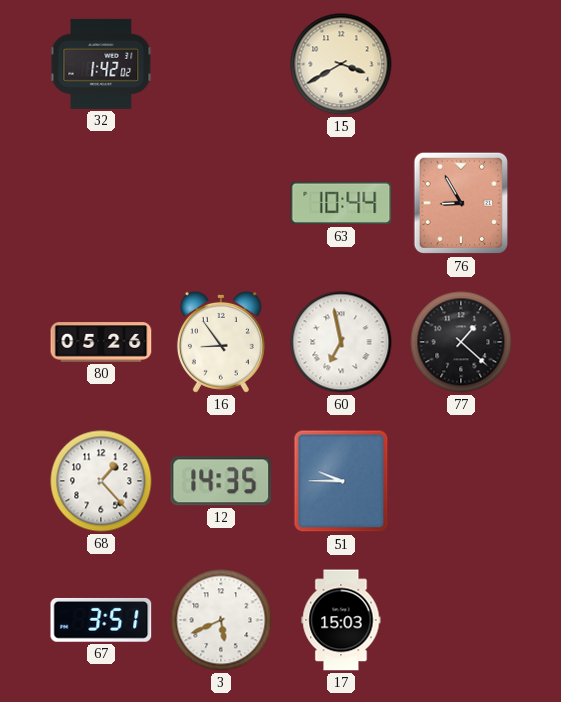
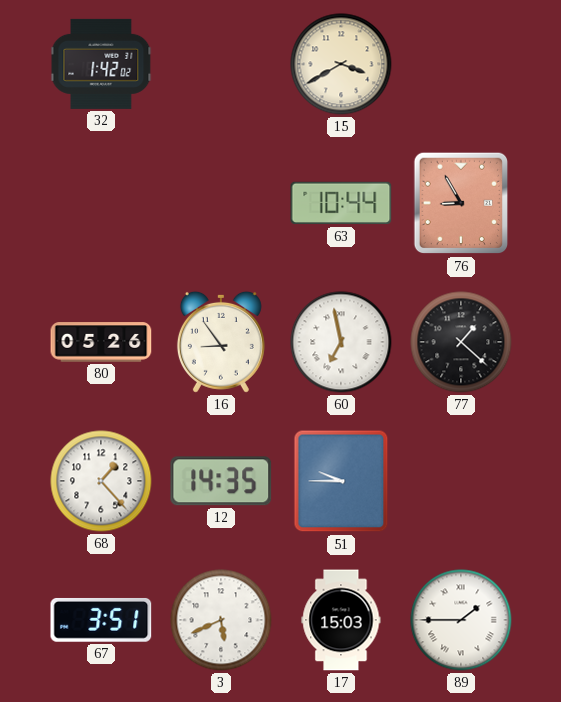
89: none -> 1:45 (461, 620)
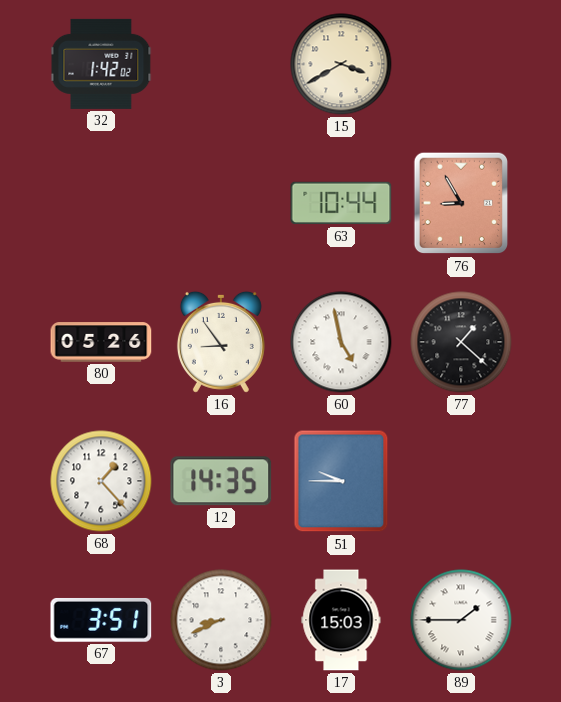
60: 6:58 -> 4:58 (341, 342)
3: 5:41 -> 8:41 (221, 620)
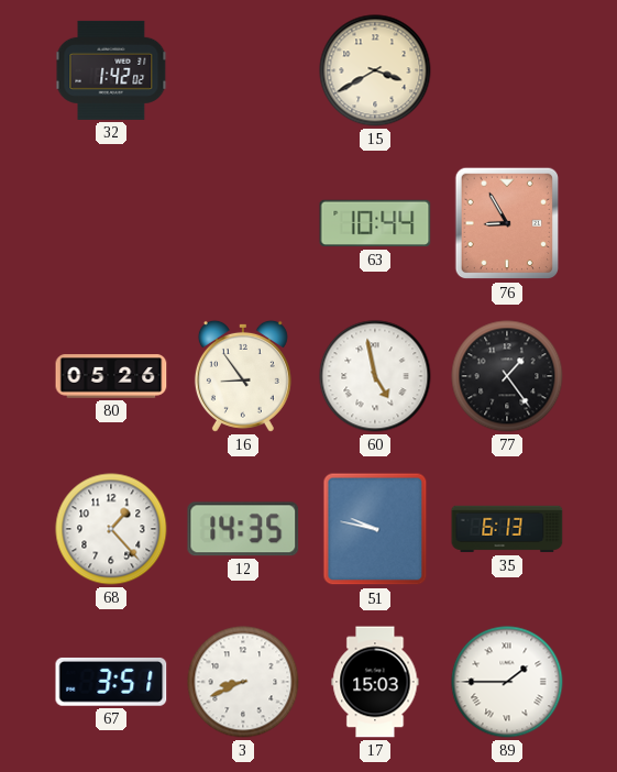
77: 1:22 -> 1:24 (507, 376)
51: 9:45 -> 9:47 (375, 529)
35: none -> 6:13 (507, 529)
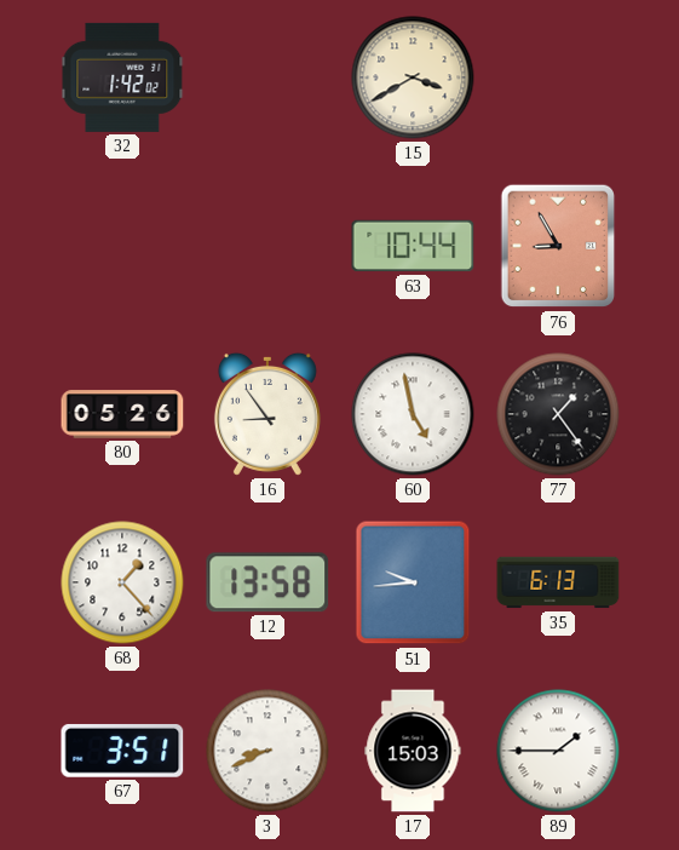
12: 14:35 -> 13:58 (267, 582)
51: 9:47 -> 9:44 (413, 582)
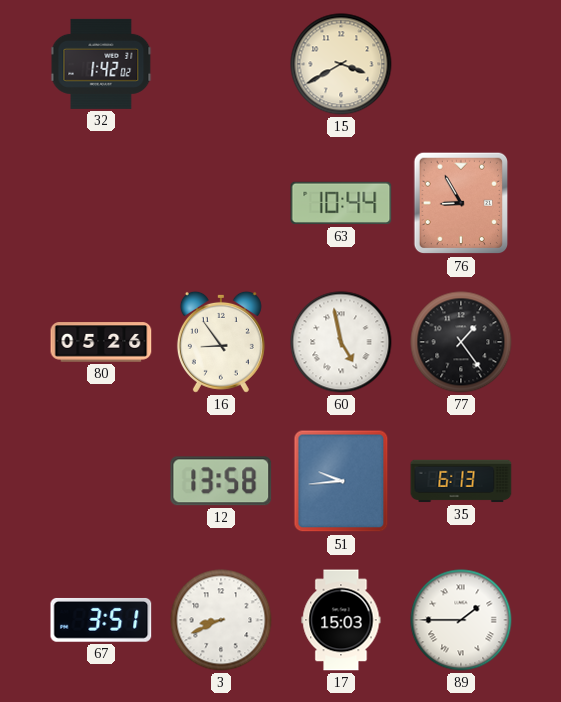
68: 1:23 -> none (122, 582)
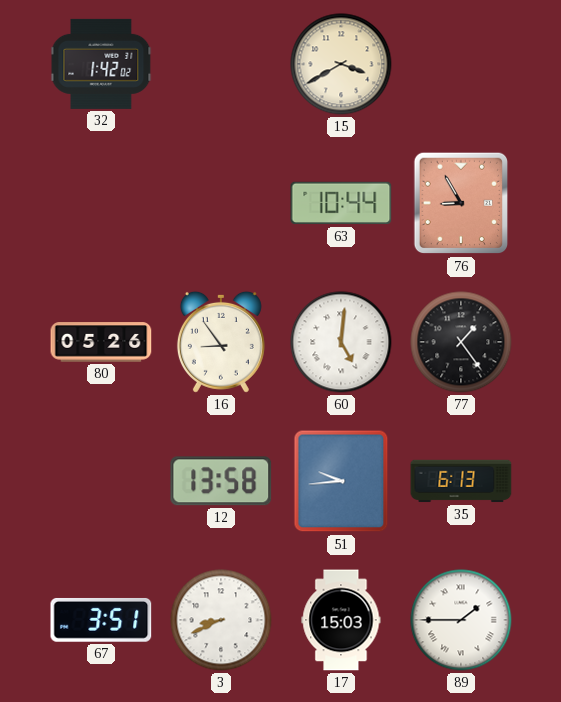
60: 4:58 -> 5:01 (341, 342)
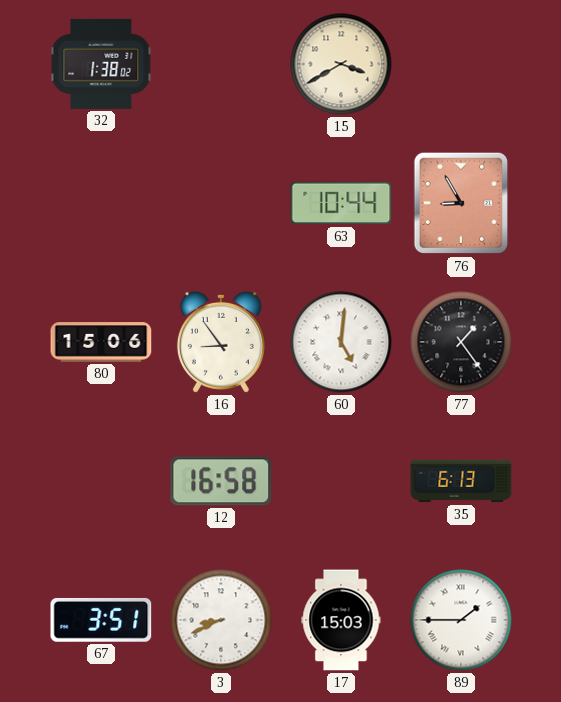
32: 1:42 -> 1:38 (101, 64)
80: 05:26 -> 15:06 (101, 342)
12: 13:58 -> 16:58 (221, 481)
51: 9:44 -> none (341, 481)
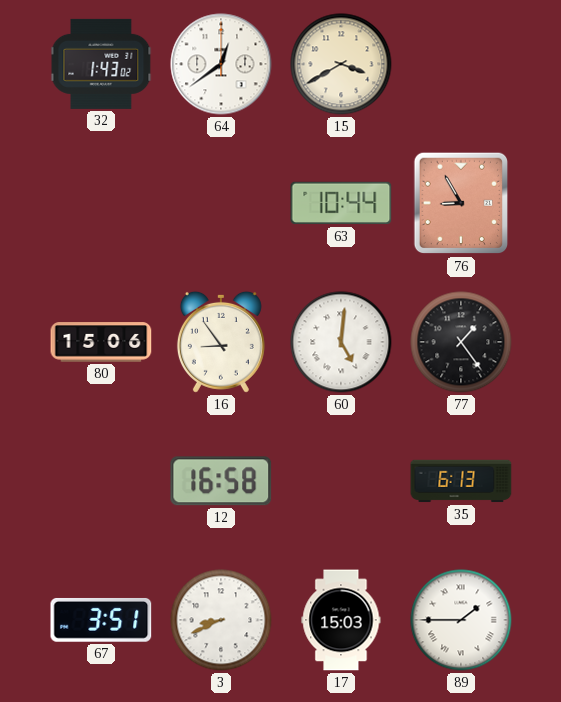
32: 1:38 -> 1:43 (101, 64)
64: none -> 12:39 (221, 64)
